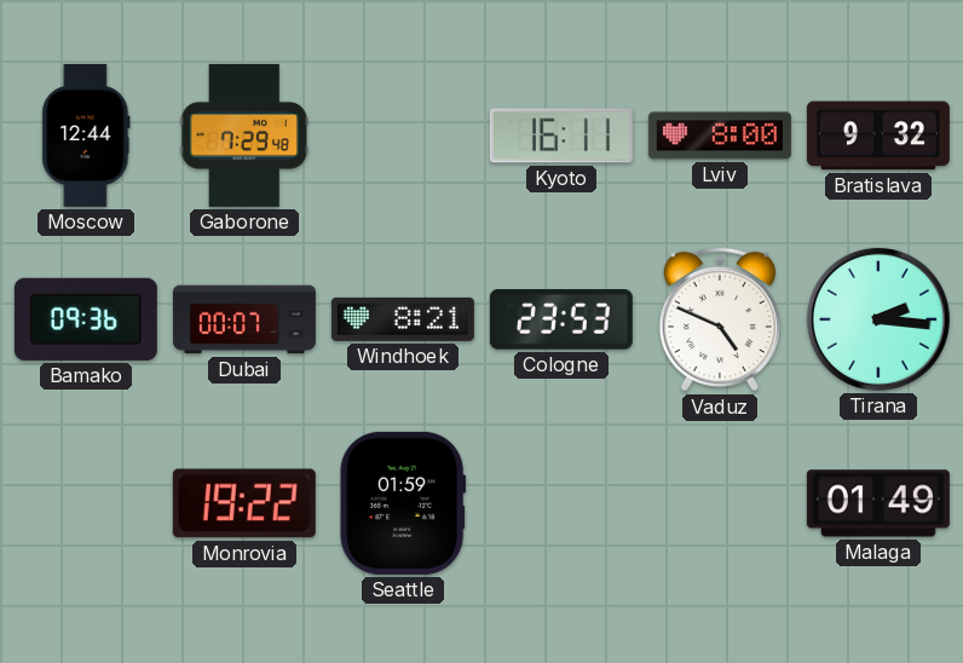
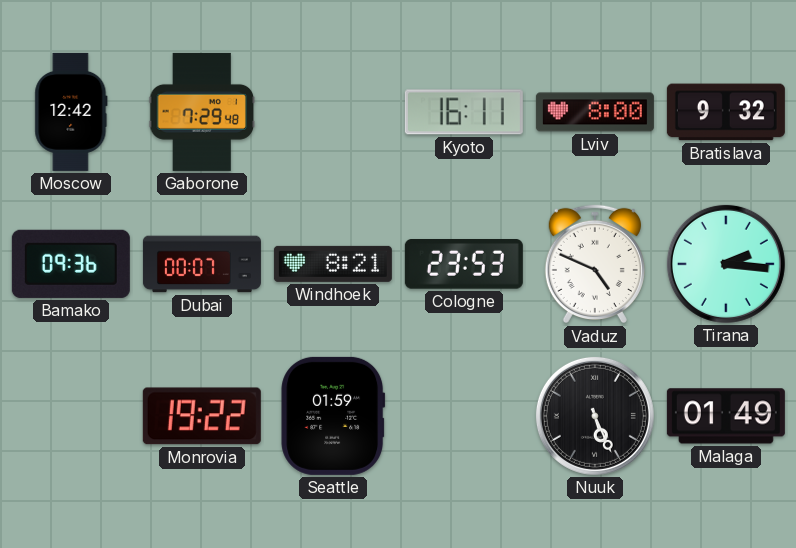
Moscow: 12:44 -> 12:42 (71, 112)
Nuuk: none -> 5:26 (595, 416)
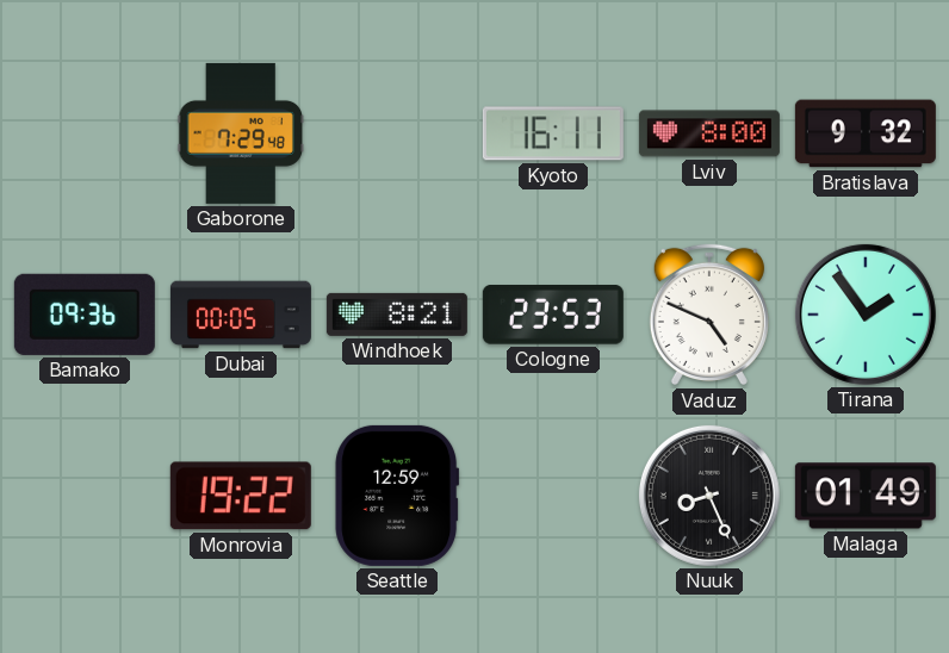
Moscow: 12:42 -> none (71, 112)
Dubai: 00:07 -> 00:05 (241, 315)
Tirana: 2:16 -> 1:54 (866, 315)
Seattle: 01:59 -> 12:59 (397, 496)
Nuuk: 5:26 -> 8:26 (709, 496)
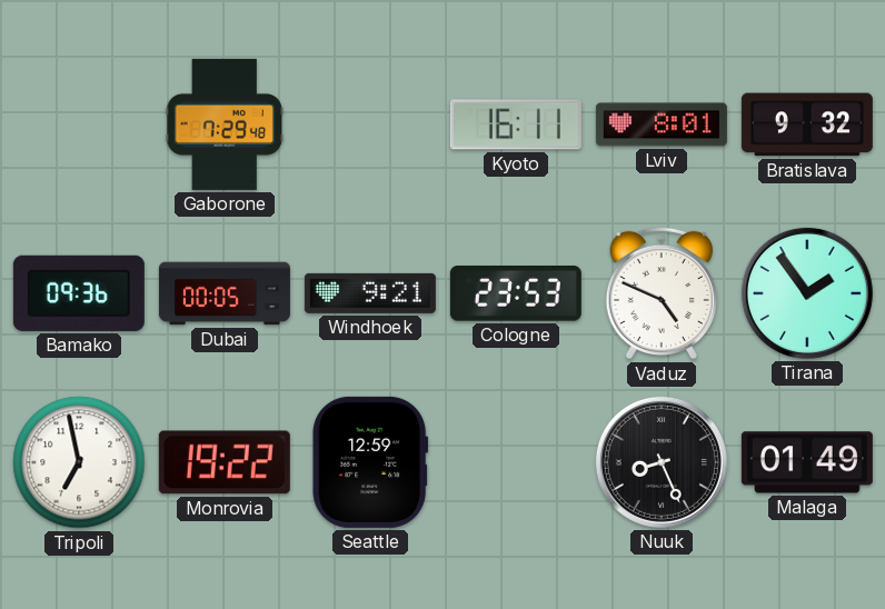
Lviv: 8:00 -> 8:01 (662, 124)
Windhoek: 8:21 -> 9:21 (370, 293)
Tripoli: none -> 6:58 (79, 462)
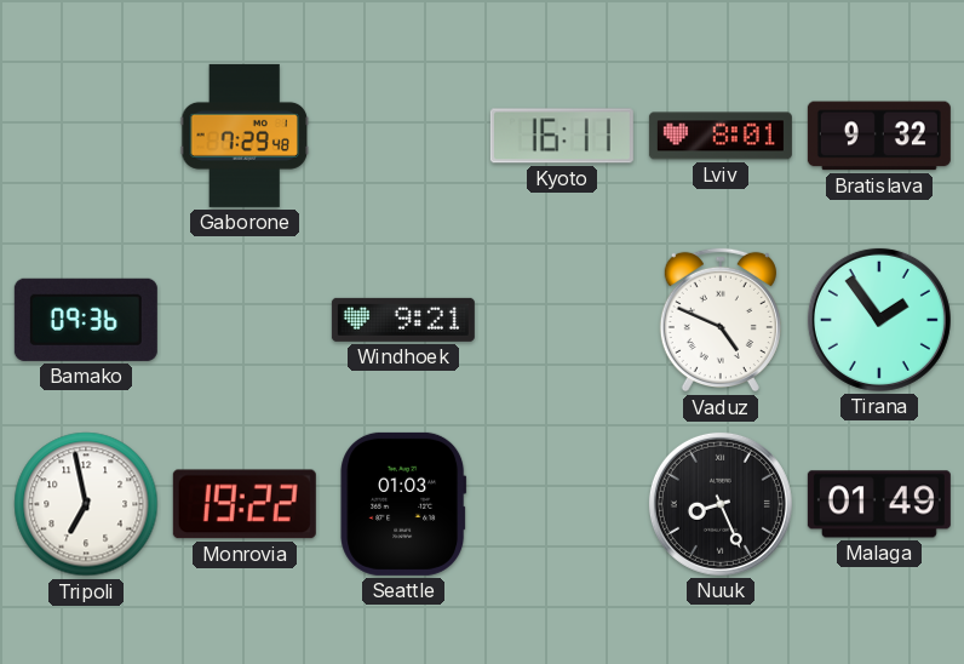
Dubai: 00:05 -> none (225, 293)
Cologne: 23:53 -> none (516, 294)
Seattle: 12:59 -> 01:03 (403, 504)
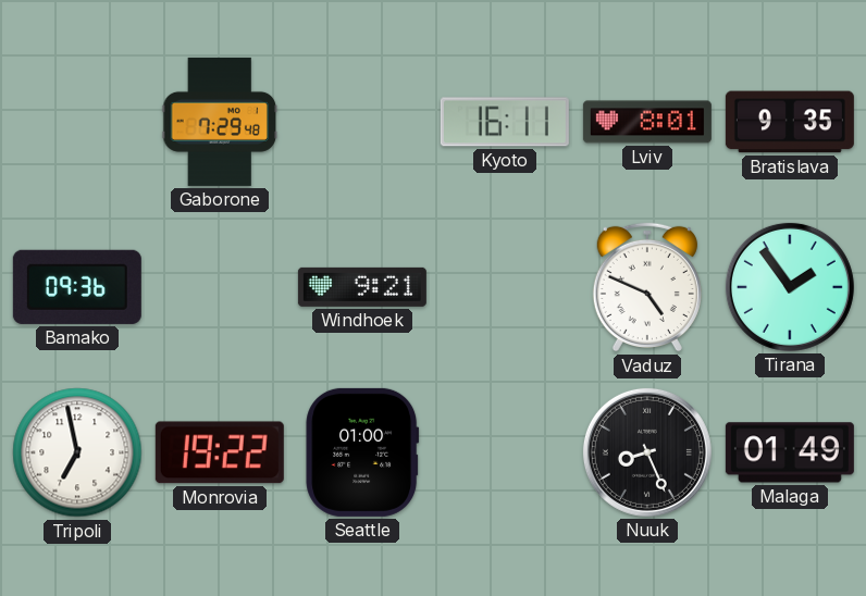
Bratislava: 9:32 -> 9:35 (790, 122)
Seattle: 01:03 -> 01:00 (362, 452)
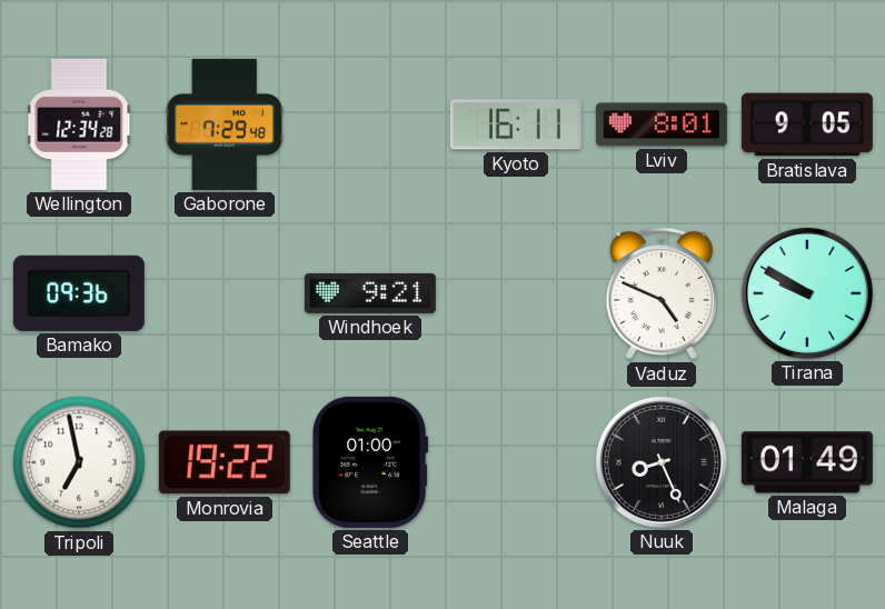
Wellington: none -> 12:34 (79, 124)
Bratislava: 9:35 -> 9:05 (807, 124)
Tirana: 1:54 -> 9:50 (807, 293)
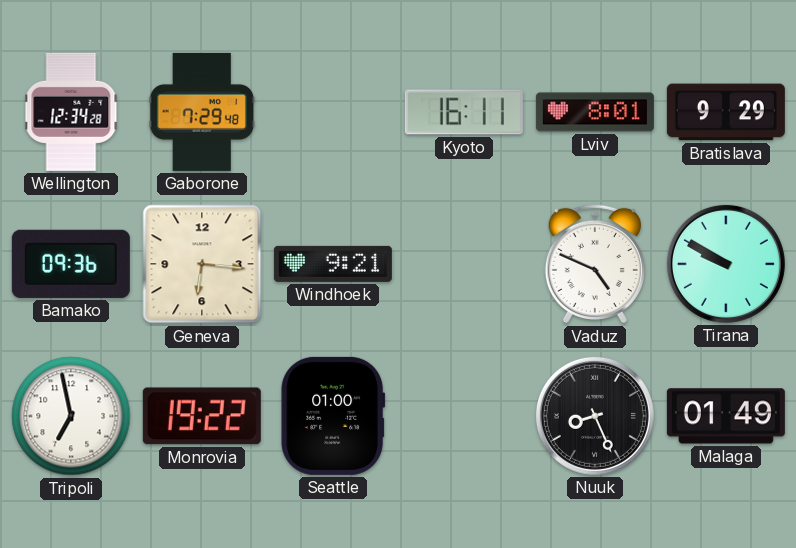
Bratislava: 9:05 -> 9:29 (726, 112)
Geneva: none -> 6:16 (202, 264)
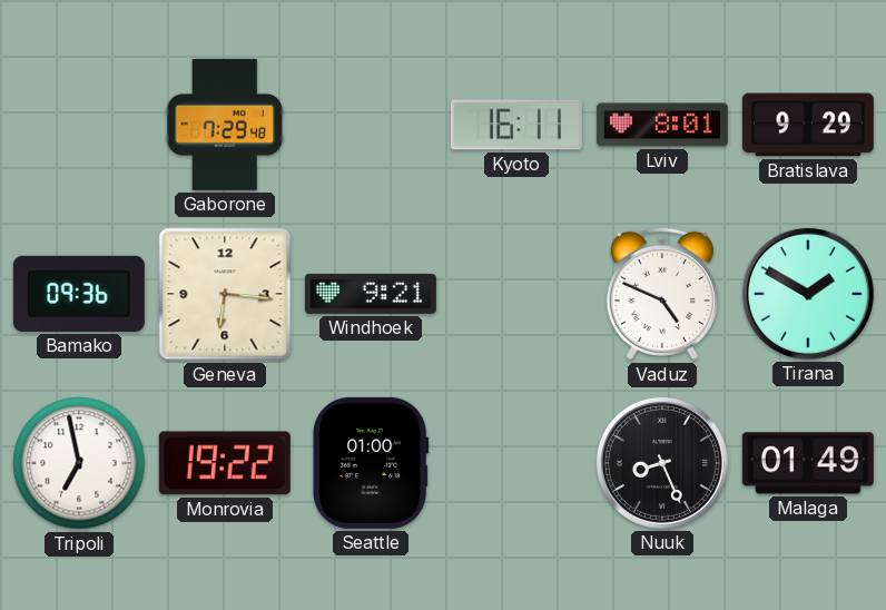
Wellington: 12:34 -> none (71, 112)
Tirana: 9:50 -> 1:50 (808, 294)
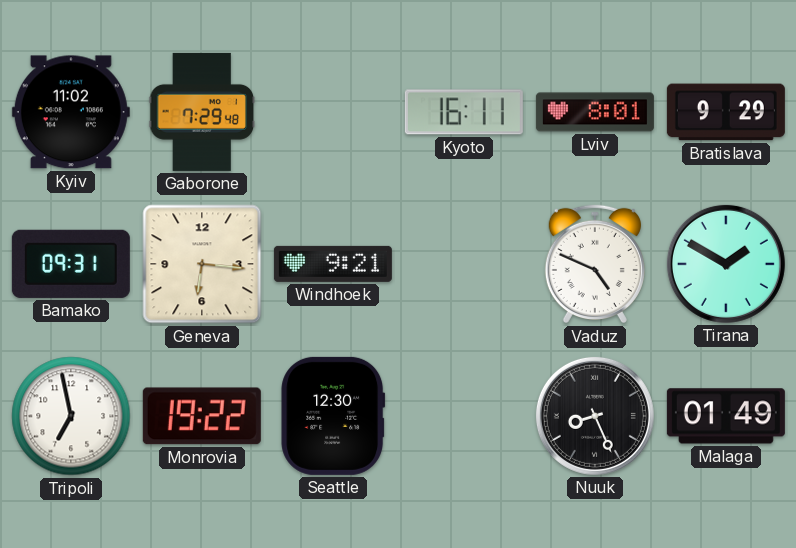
Kyiv: none -> 11:02 (71, 112)
Bamako: 09:36 -> 09:31 (71, 264)
Seattle: 01:00 -> 12:30 (333, 416)
